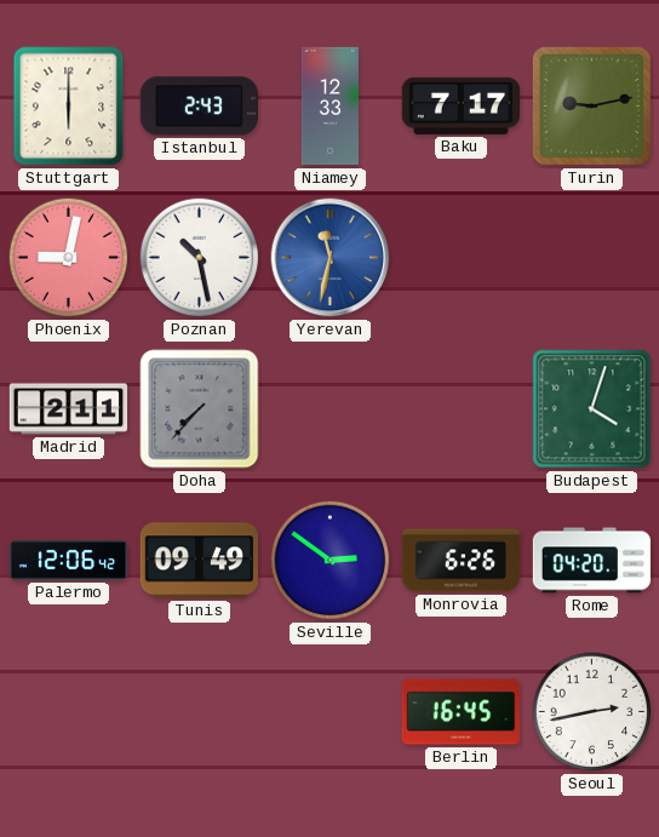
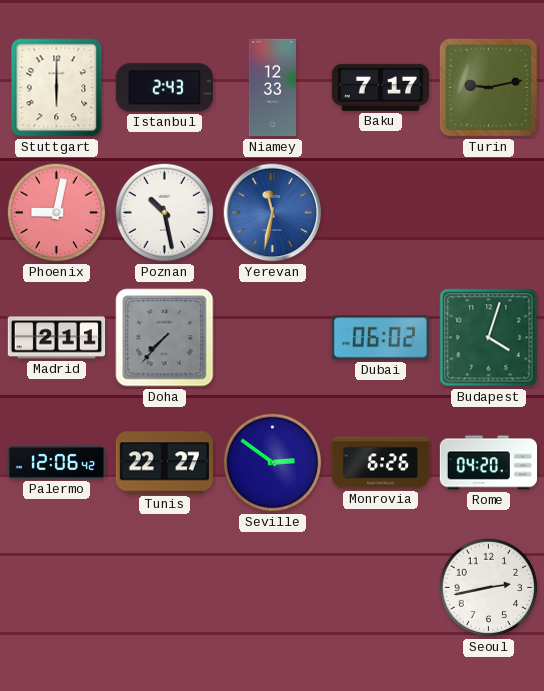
Dubai: none -> 06:02 (380, 338)
Tunis: 09:49 -> 22:27 (164, 463)
Berlin: 16:45 -> none (462, 712)
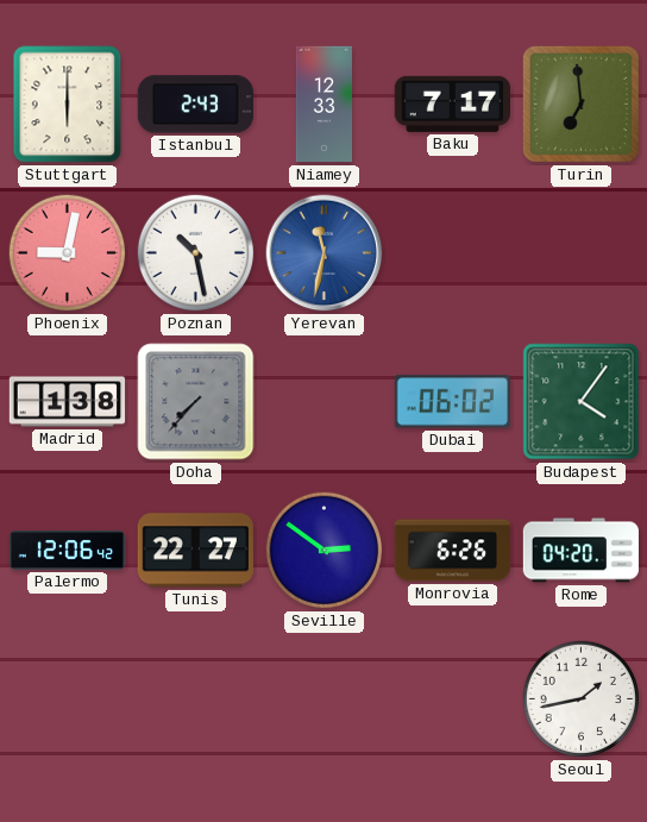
Turin: 9:13 -> 6:59 (580, 103)
Madrid: 2:11 -> 1:38 (68, 402)
Budapest: 4:03 -> 4:06 (582, 402)
Seoul: 2:43 -> 1:43 (582, 699)
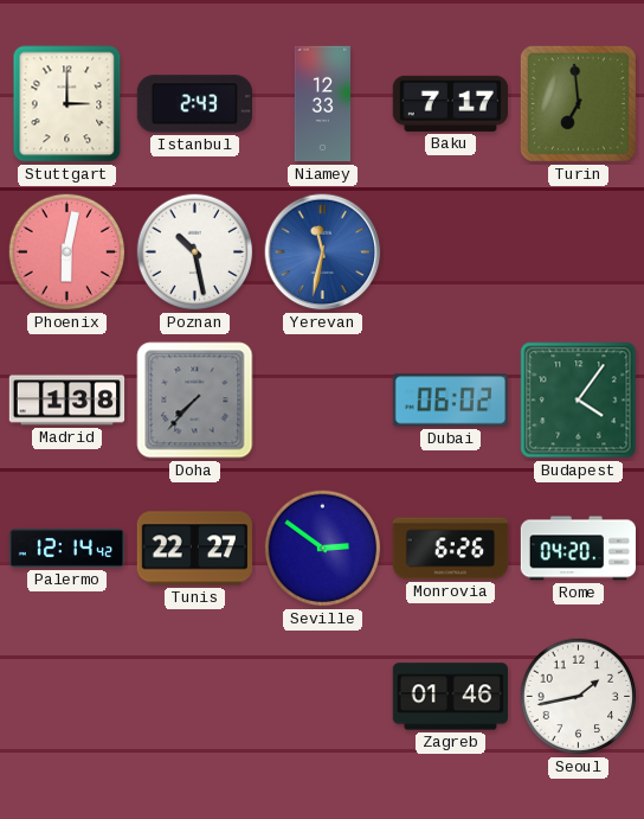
Stuttgart: 6:00 -> 3:00 (67, 104)
Phoenix: 9:02 -> 6:02 (67, 252)
Palermo: 12:06 -> 12:14 (67, 549)
Zagreb: none -> 01:46 (450, 697)
